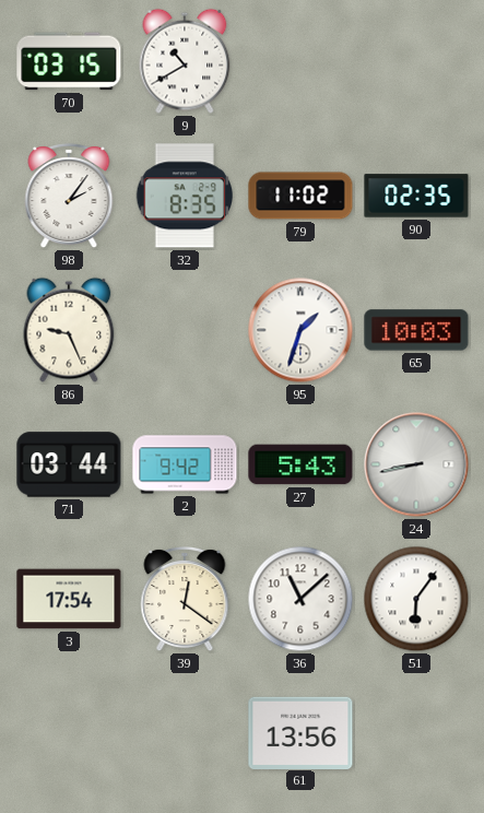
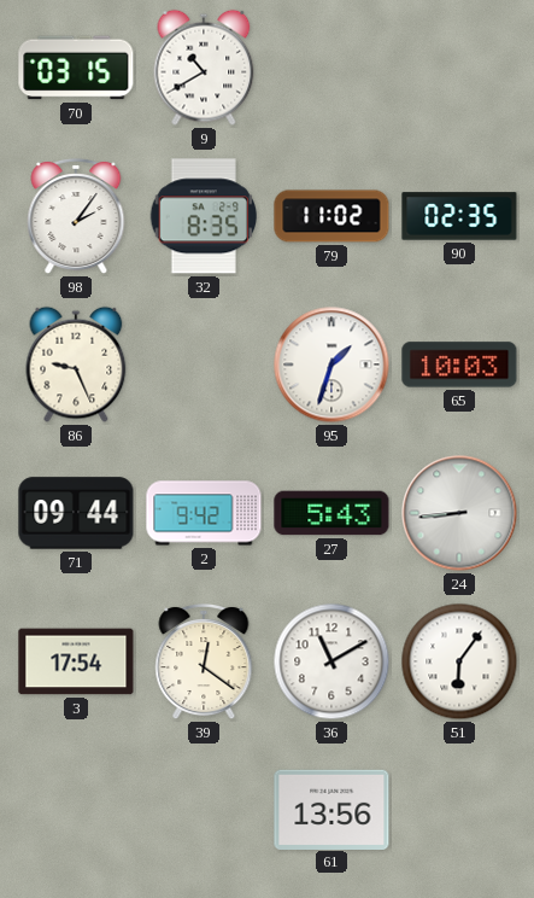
71: 03:44 -> 09:44 (76, 513)
24: 8:43 -> 8:44 (459, 513)
36: 11:08 -> 11:10 (331, 661)
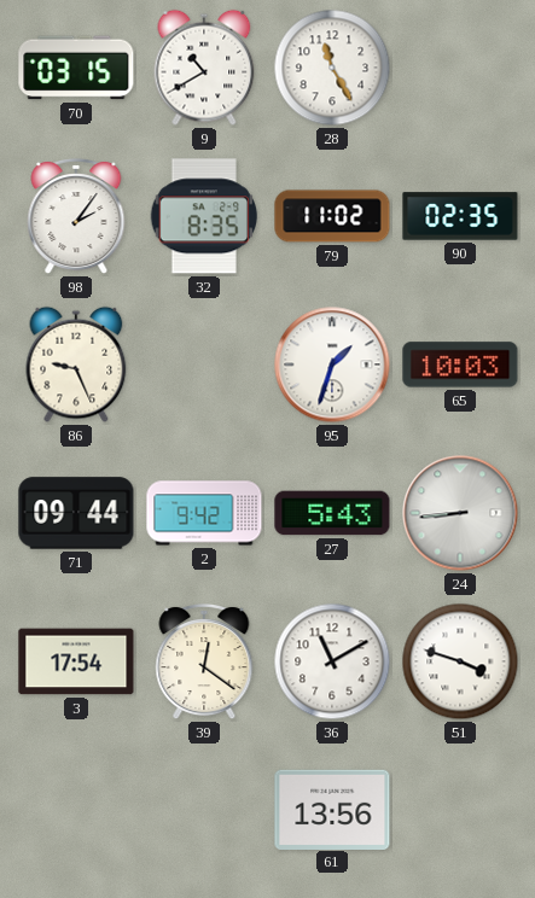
28: none -> 11:25 (332, 68)
51: 6:06 -> 3:48 (460, 661)
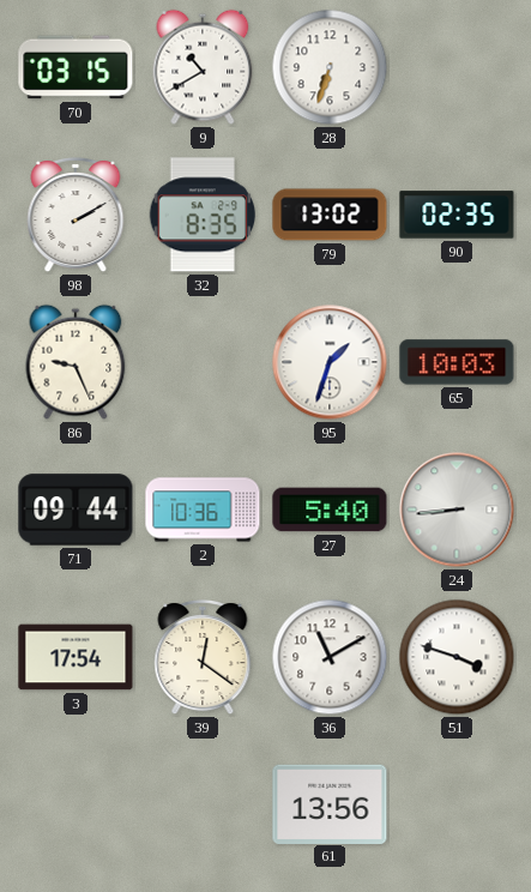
28: 11:25 -> 6:33 (330, 67)
98: 2:06 -> 2:10 (76, 215)
79: 11:02 -> 13:02 (330, 215)
2: 9:42 -> 10:36 (203, 510)
27: 5:43 -> 5:40 (330, 510)
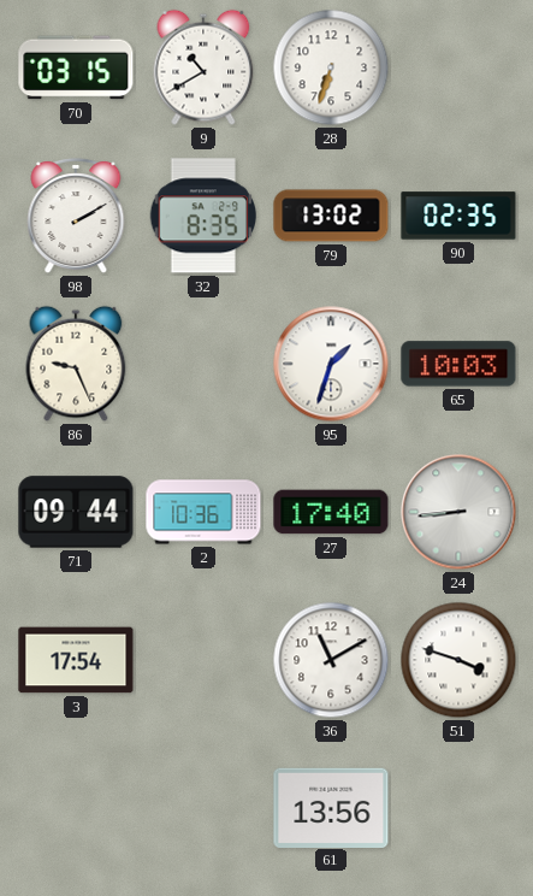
27: 5:40 -> 17:40 (331, 512)
39: 12:21 -> none (203, 657)
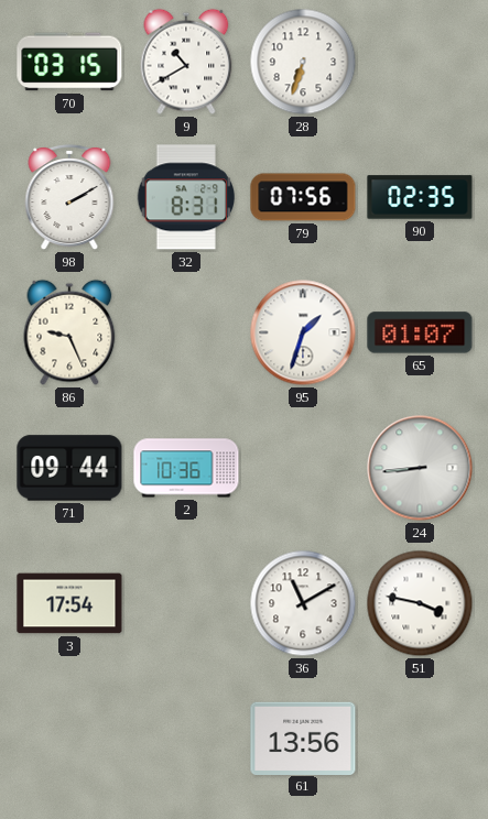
32: 8:35 -> 8:31 (186, 197)
79: 13:02 -> 07:56 (303, 197)
65: 10:03 -> 01:07 (420, 332)
27: 17:40 -> none (331, 512)
51: 3:48 -> 3:47 (420, 603)
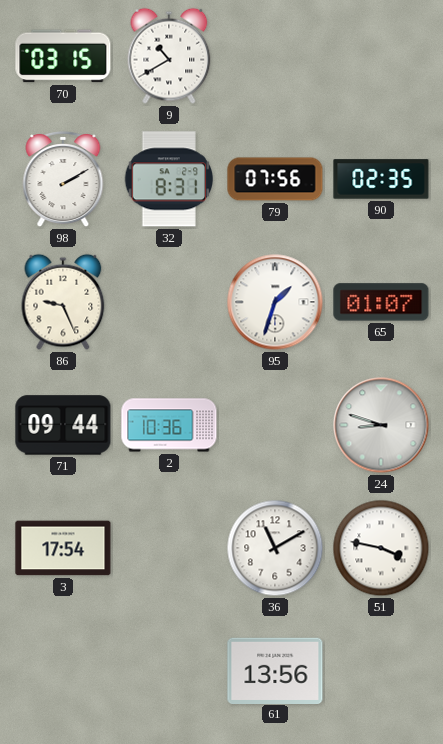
28: 6:33 -> none (303, 62)
24: 8:44 -> 8:48 (381, 425)
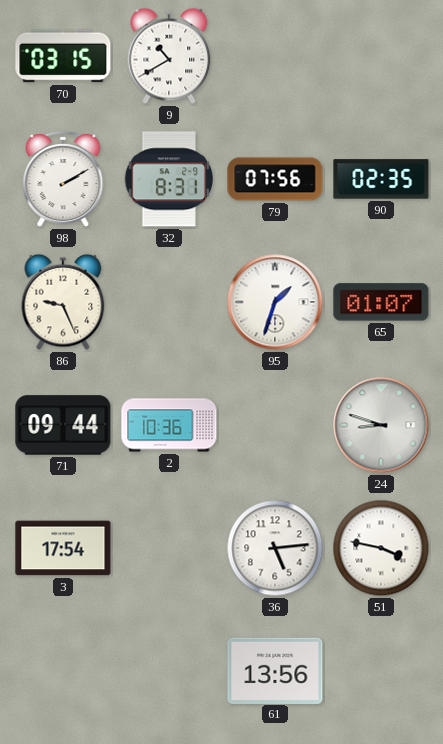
36: 11:10 -> 5:14 (275, 548)
